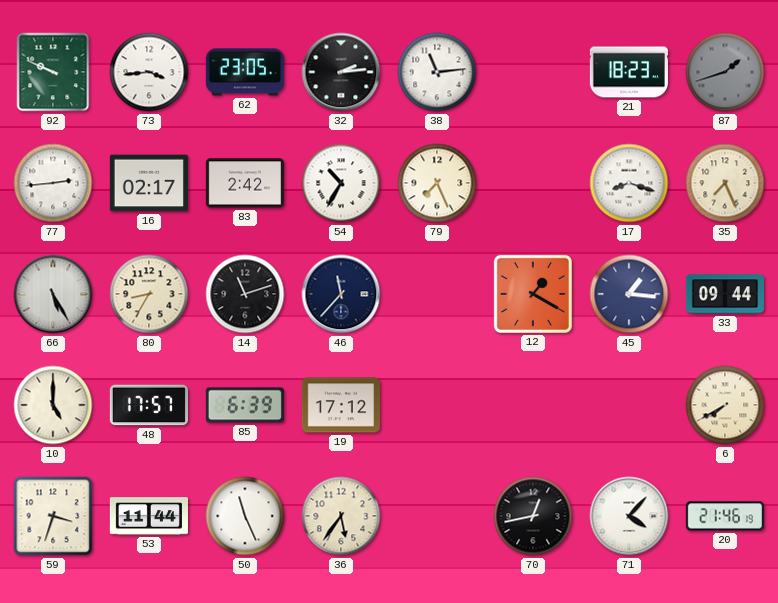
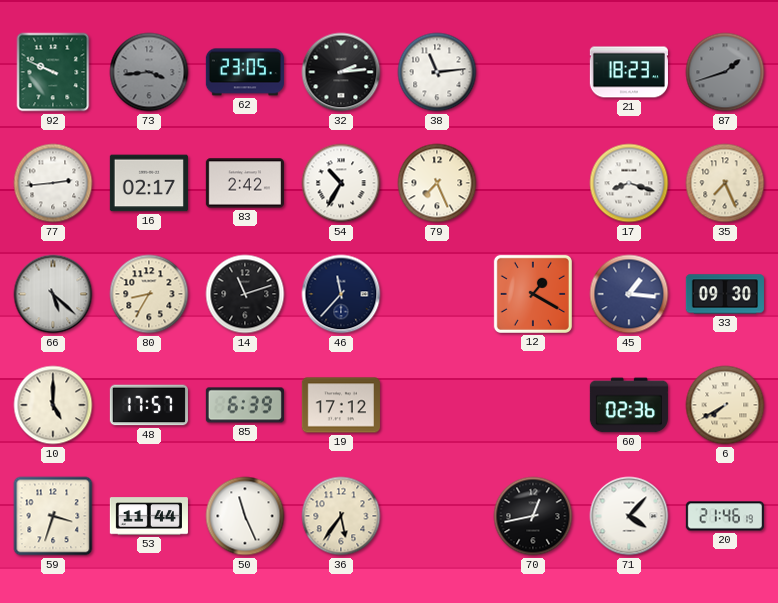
73 dial: white -> grey (149, 72)
66: 5:25 -> 5:22 (53, 294)
33: 09:44 -> 09:30 (725, 294)
60: none -> 02:36 (629, 405)
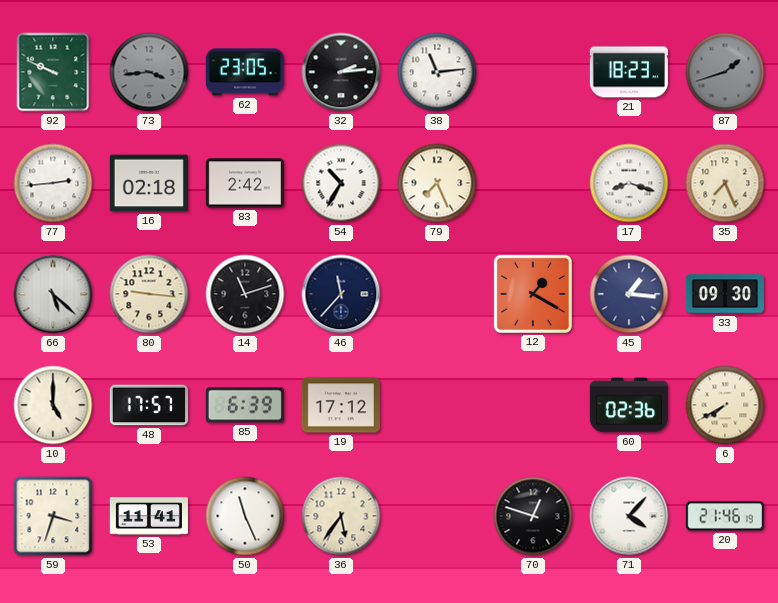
16: 02:17 -> 02:18 (149, 183)
80: 8:35 -> 9:16 (149, 294)
53: 11:44 -> 11:41 (149, 516)
70: 12:43 -> 12:48 (533, 516)
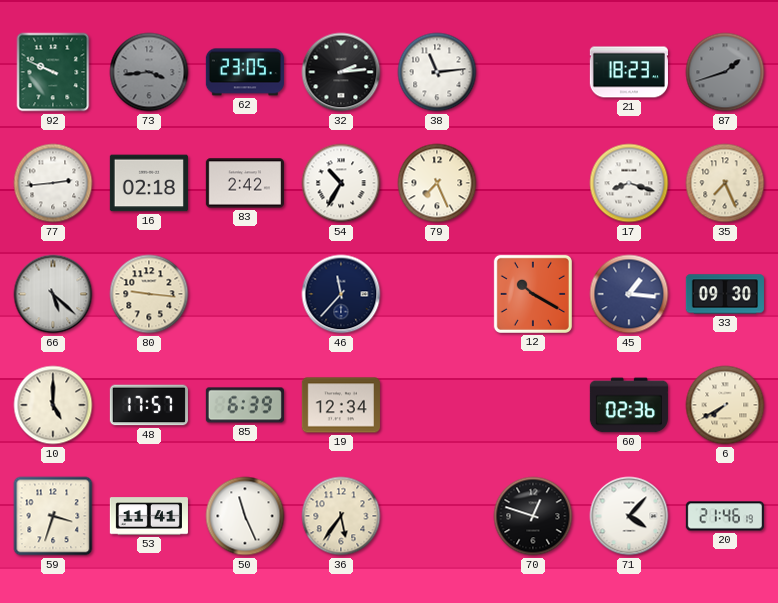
14: 11:12 -> none (245, 294)
12: 1:20 -> 10:20 (533, 294)
19: 17:12 -> 12:34 (341, 405)
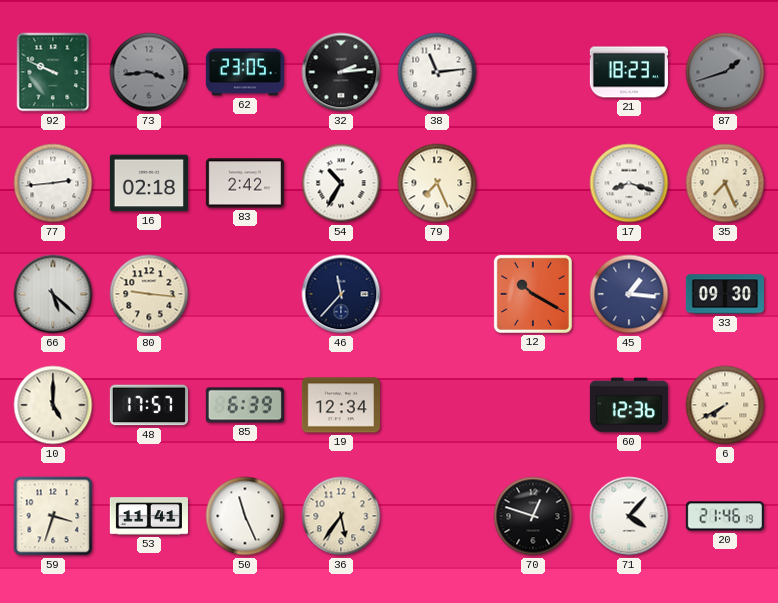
60: 02:36 -> 12:36 (629, 405)
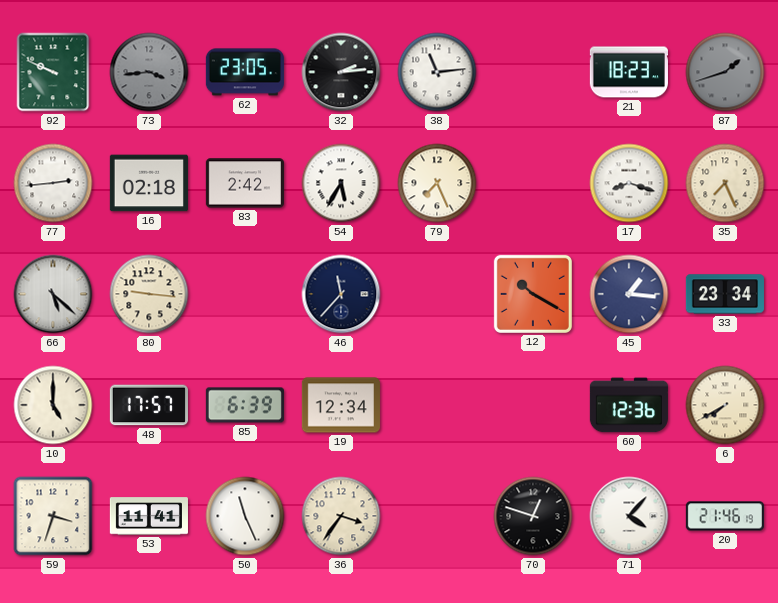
54: 10:35 -> 5:35 (341, 183)
33: 09:30 -> 23:34 (725, 294)
36: 5:36 -> 3:36 (341, 516)
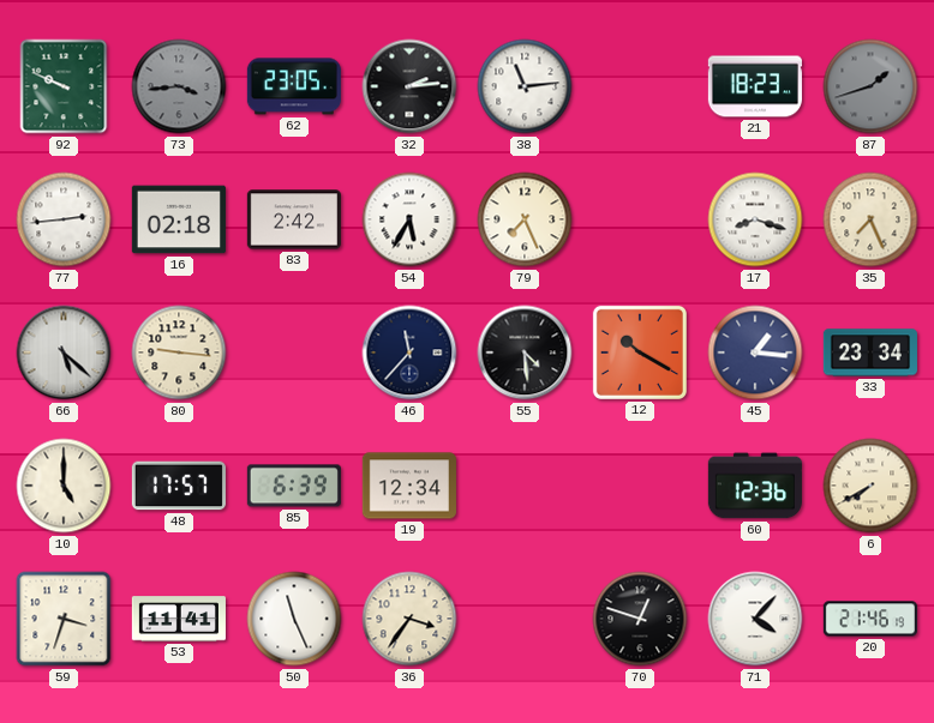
55: none -> 4:29 (525, 353)
